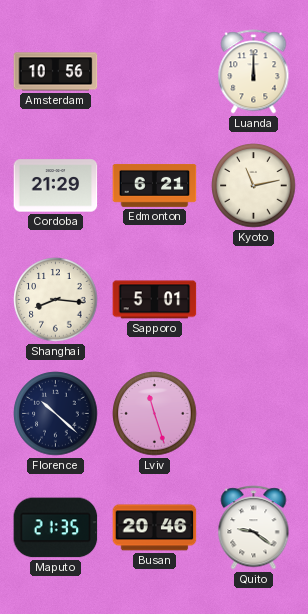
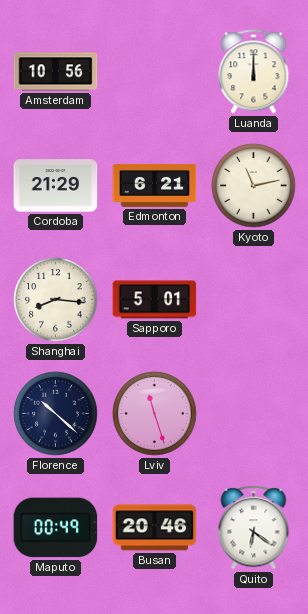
Maputo: 21:35 -> 00:49 (56, 528)
Quito: 9:21 -> 6:21 (254, 528)
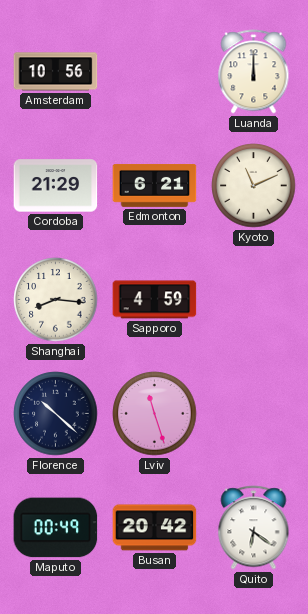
Kyoto: 11:13 -> 11:11 (254, 186)
Sapporo: 5:01 -> 4:59 (155, 300)
Busan: 20:46 -> 20:42 (155, 528)
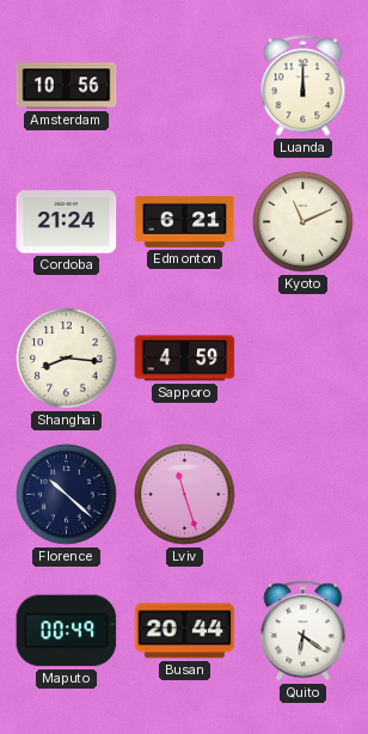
Cordoba: 21:29 -> 21:24 (67, 222)
Busan: 20:42 -> 20:44 (185, 631)
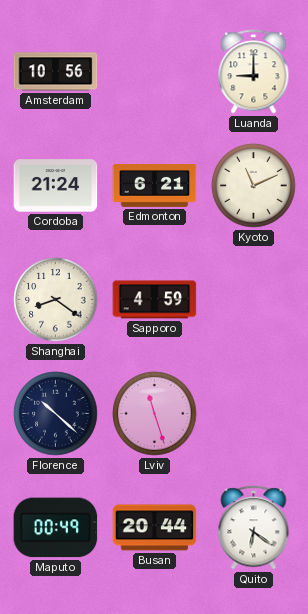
Luanda: 12:00 -> 9:00 (254, 72)
Shanghai: 8:16 -> 8:21 (56, 300)
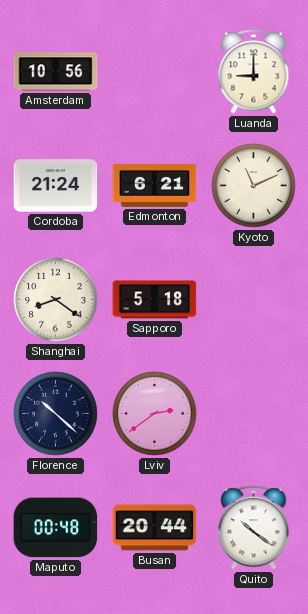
Sapporo: 4:59 -> 5:18 (155, 300)
Lviv: 11:27 -> 2:39 (155, 414)
Maputo: 00:49 -> 00:48 (56, 528)
Quito: 6:21 -> 10:21 (254, 528)
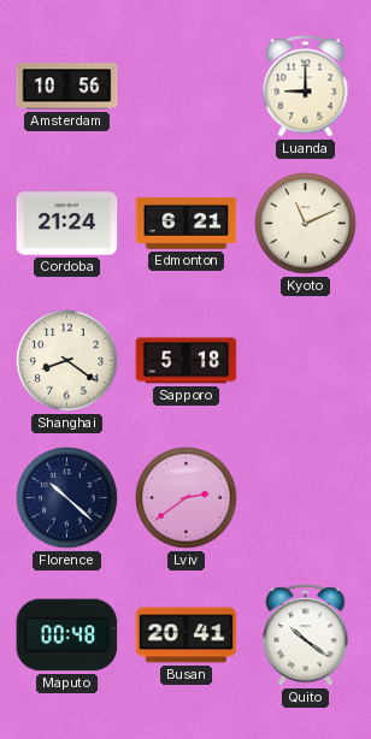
Busan: 20:44 -> 20:41 (187, 635)
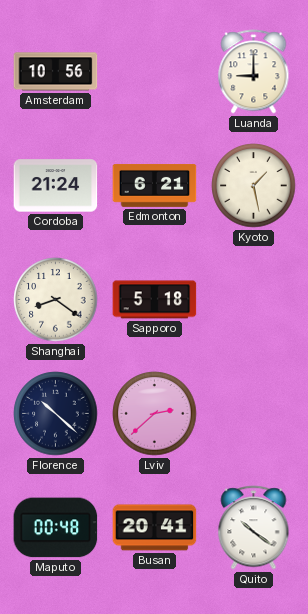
Kyoto: 11:11 -> 1:28 (254, 186)
Lviv: 2:39 -> 2:38 (155, 414)
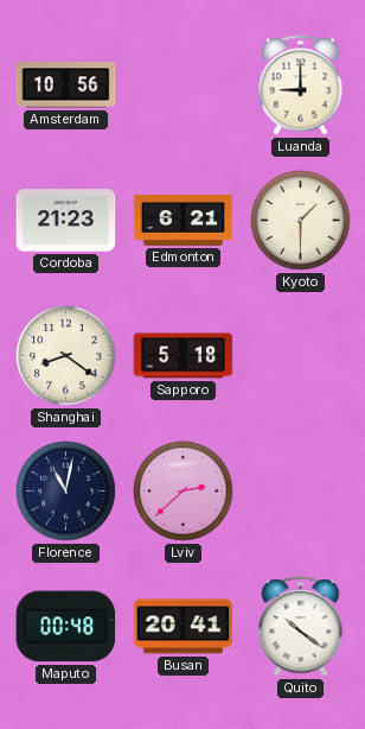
Cordoba: 21:24 -> 21:23 (66, 221)
Kyoto: 1:28 -> 1:30 (301, 221)
Florence: 10:22 -> 11:02 (66, 492)
